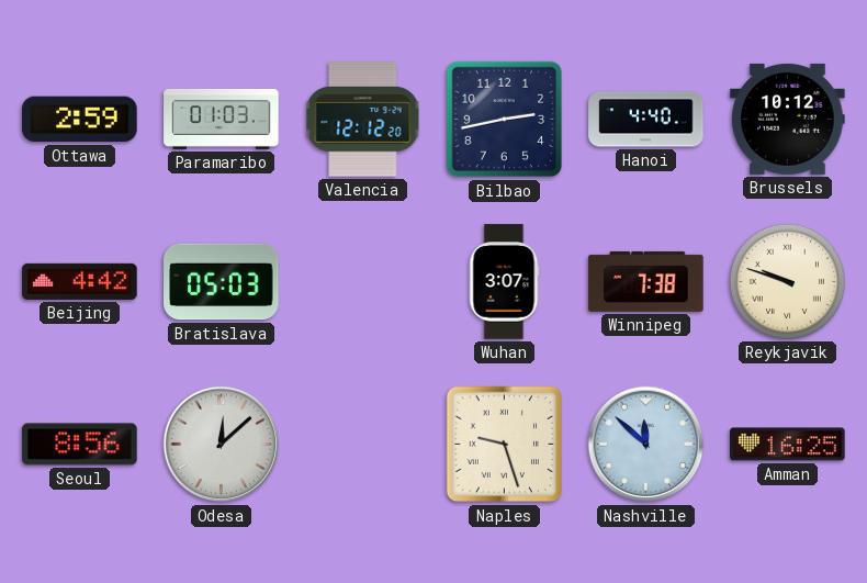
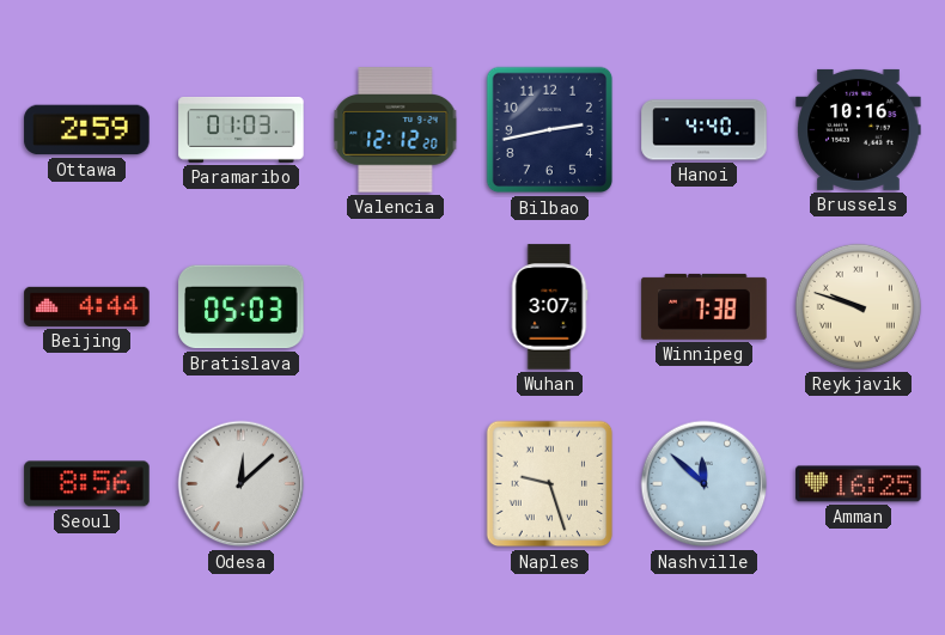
Brussels: 10:12 -> 10:16 (859, 129)
Beijing: 4:42 -> 4:44 (87, 306)
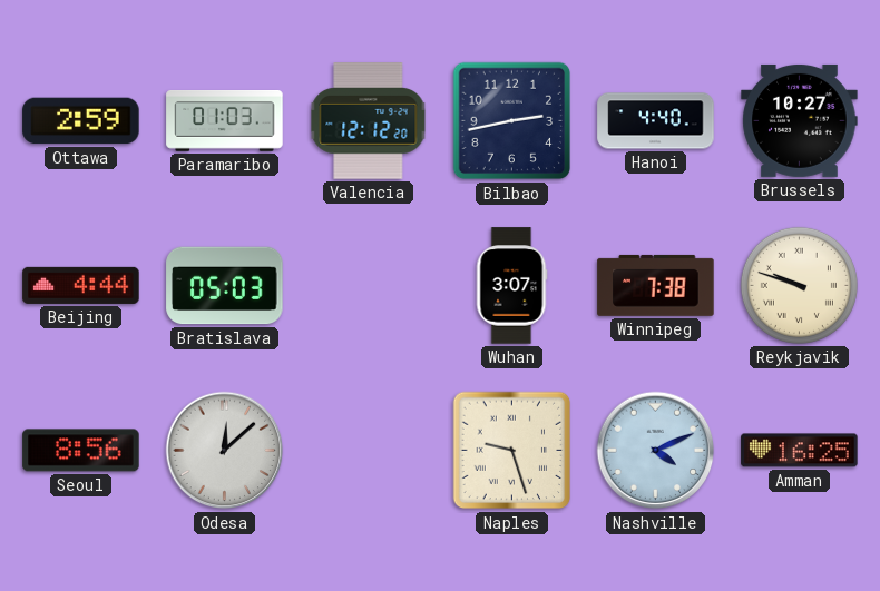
Brussels: 10:16 -> 10:27 (800, 120)
Nashville: 11:52 -> 4:11 (656, 451)
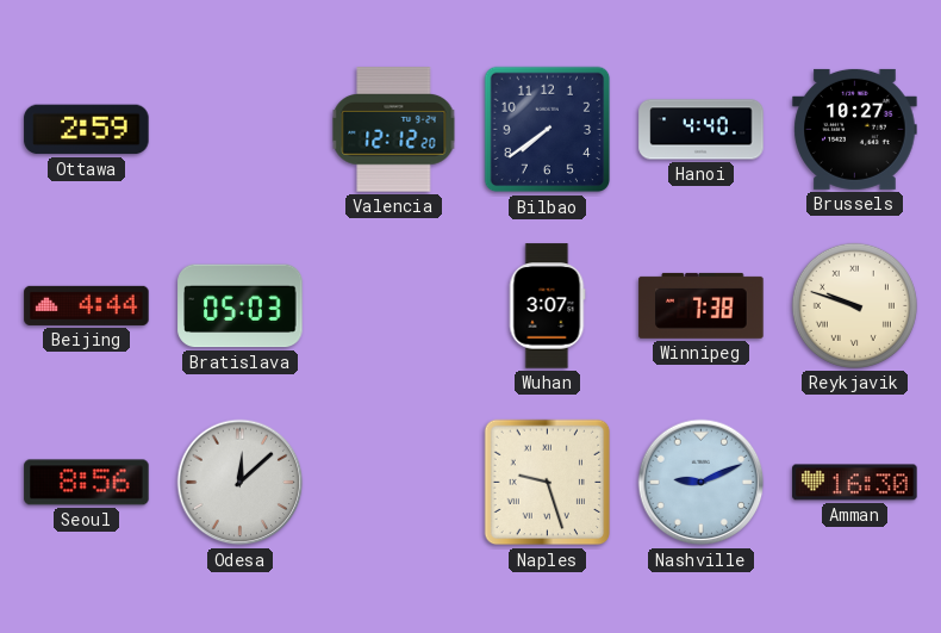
Paramaribo: 01:03 -> none (225, 121)
Bilbao: 2:43 -> 7:39 (548, 130)
Nashville: 4:11 -> 9:11 (702, 483)
Amman: 16:25 -> 16:30 (855, 483)
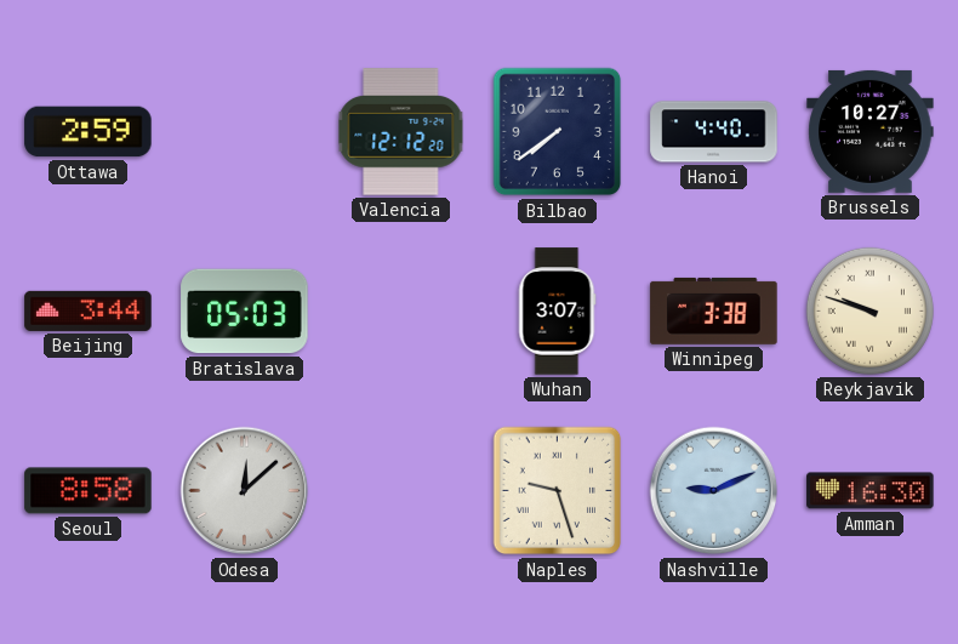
Beijing: 4:44 -> 3:44 (89, 310)
Winnipeg: 7:38 -> 3:38 (714, 310)
Seoul: 8:56 -> 8:58 (89, 491)
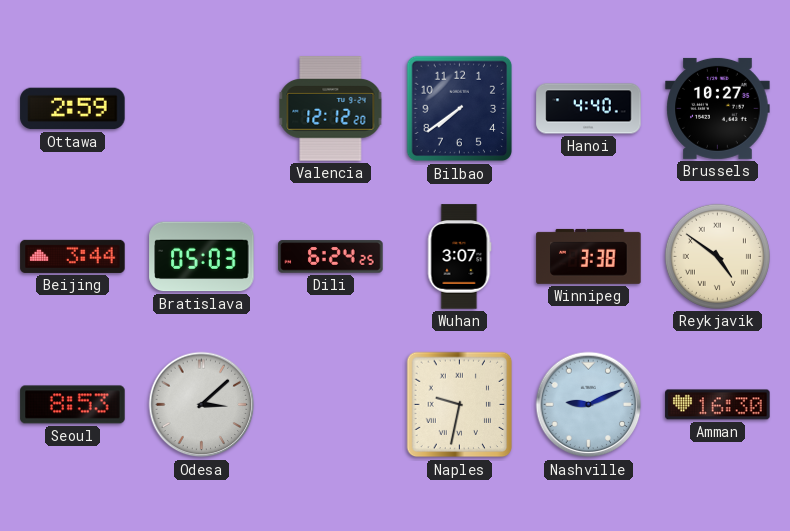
Dili: none -> 6:24 (331, 257)
Reykjavik: 9:48 -> 4:51 (717, 256)
Seoul: 8:58 -> 8:53 (73, 405)
Odesa: 12:08 -> 3:08 (202, 405)
Naples: 9:27 -> 9:32 (460, 405)
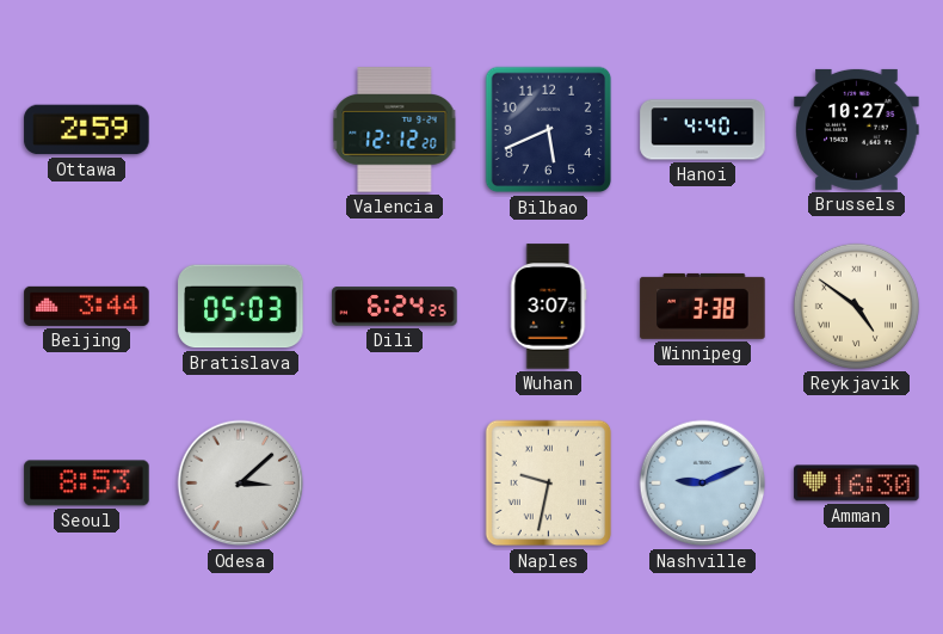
Bilbao: 7:39 -> 5:41 (549, 130)
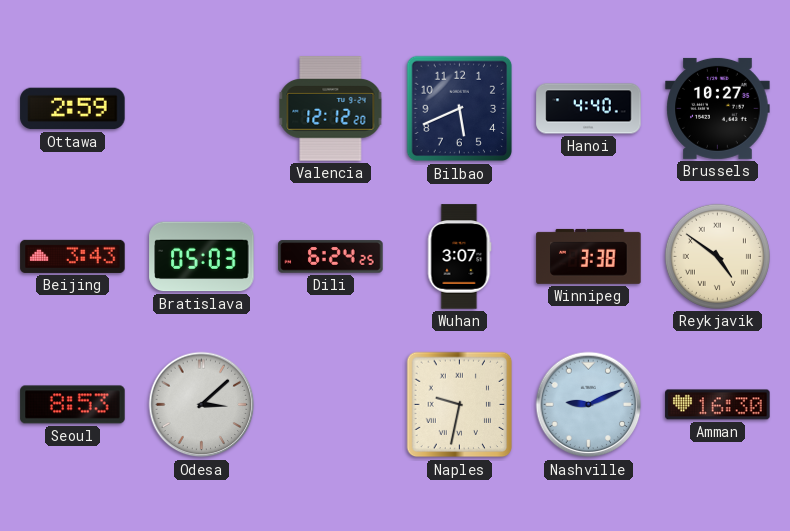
Beijing: 3:44 -> 3:43 (73, 256)
